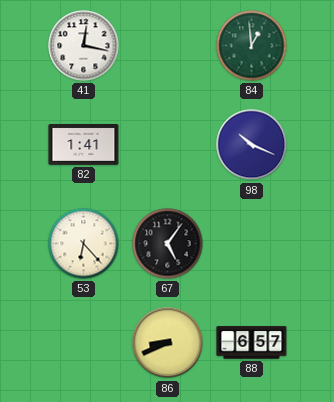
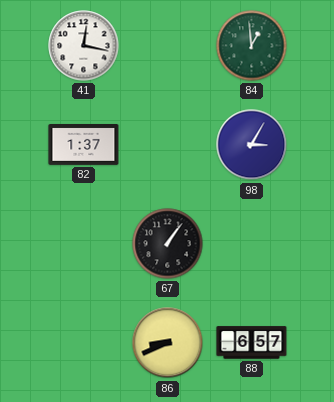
82: 1:41 -> 1:37 (84, 145)
98: 10:19 -> 3:05 (252, 145)
53: 6:23 -> none (84, 244)
67: 5:06 -> 1:06 (168, 244)
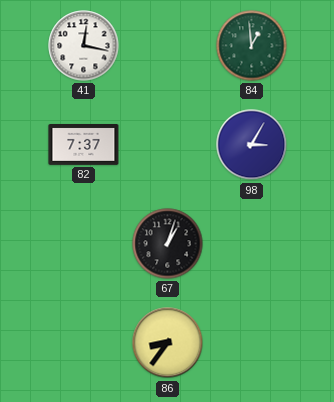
82: 1:37 -> 7:37 (84, 145)
67: 1:06 -> 1:03 (168, 244)
86: 8:41 -> 8:36 (168, 343)
88: 6:57 -> none (252, 343)
